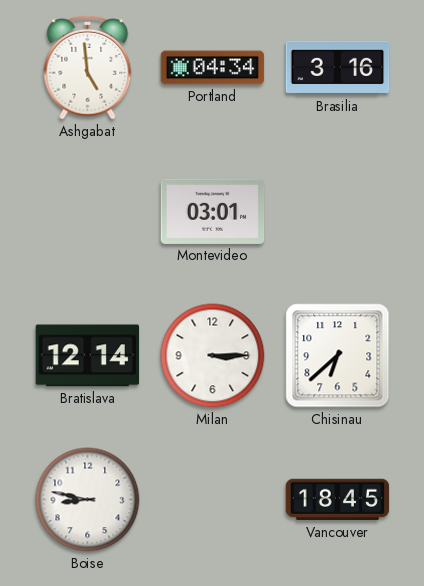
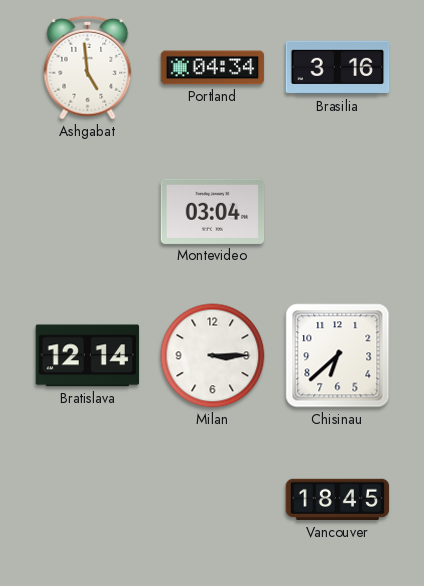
Montevideo: 03:01 -> 03:04 (213, 211)
Boise: 8:47 -> none (88, 500)
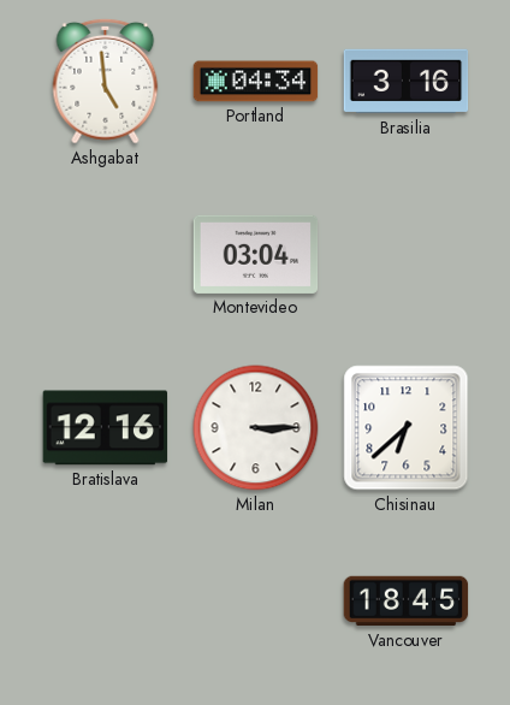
Bratislava: 12:14 -> 12:16 (106, 428)
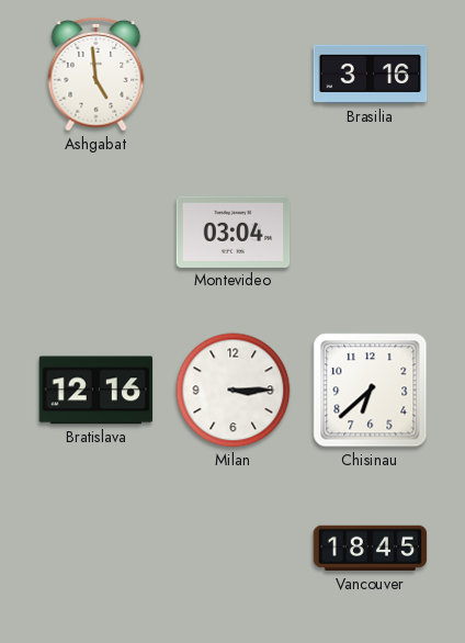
Portland: 04:34 -> none (256, 82)
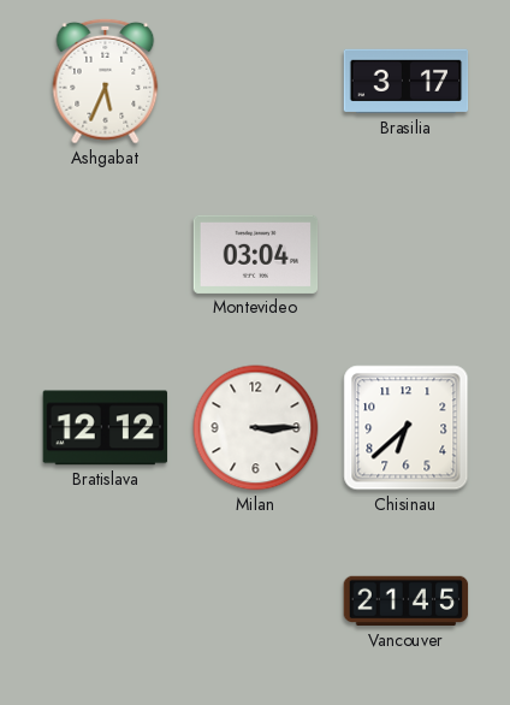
Ashgabat: 4:59 -> 5:34 (106, 81)
Brasilia: 3:16 -> 3:17 (407, 82)
Bratislava: 12:16 -> 12:12 (106, 428)
Vancouver: 18:45 -> 21:45 (407, 602)
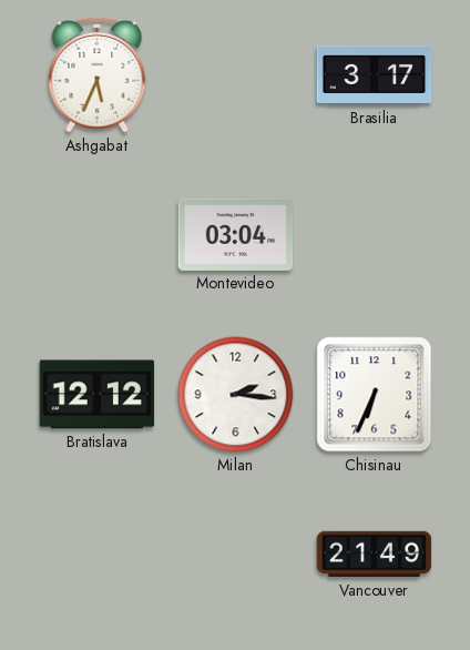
Milan: 3:15 -> 2:16 (236, 395)
Chisinau: 6:38 -> 6:34 (375, 395)
Vancouver: 21:45 -> 21:49 (375, 555)
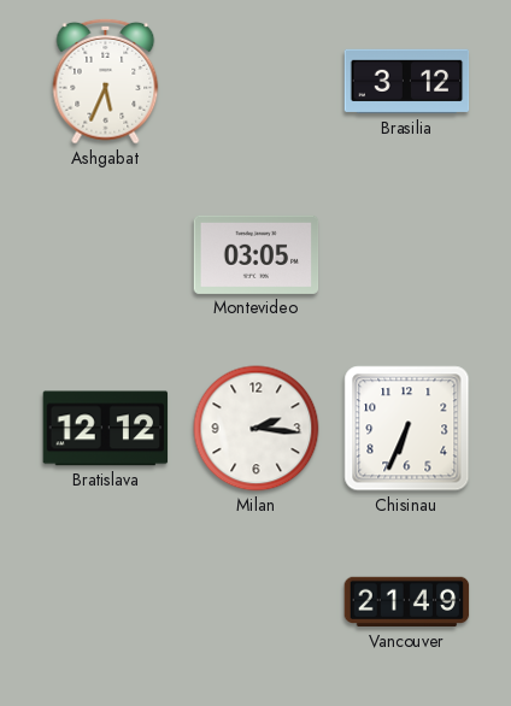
Brasilia: 3:17 -> 3:12 (407, 82)
Montevideo: 03:04 -> 03:05 (257, 254)
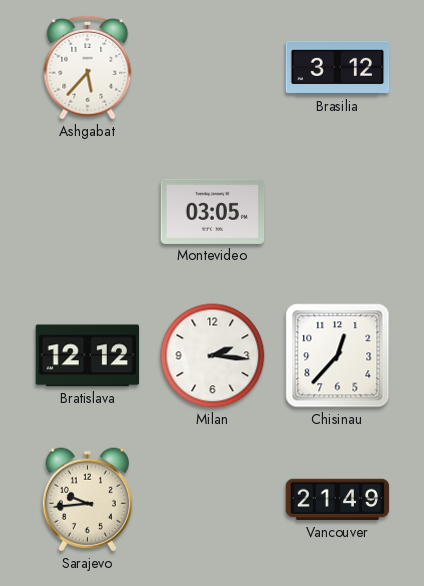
Ashgabat: 5:34 -> 5:37 (88, 67)
Chisinau: 6:34 -> 12:37 (338, 356)
Sarajevo: none -> 9:44 (87, 500)
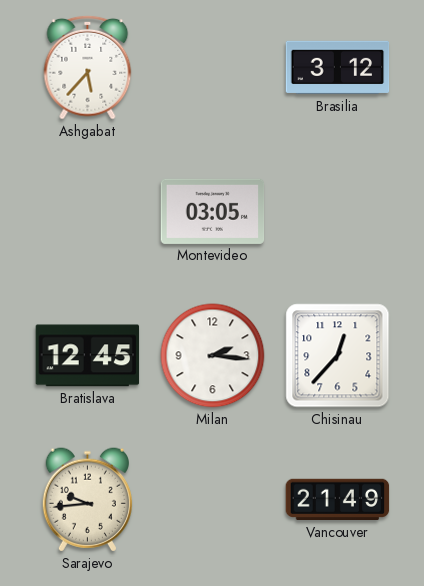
Bratislava: 12:12 -> 12:45 (88, 356)
